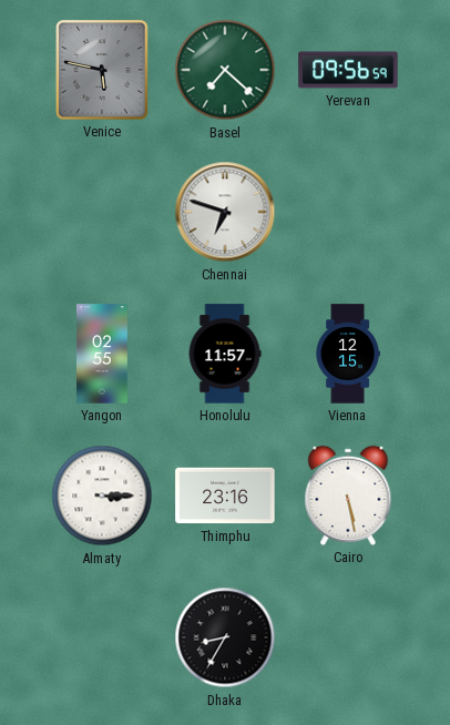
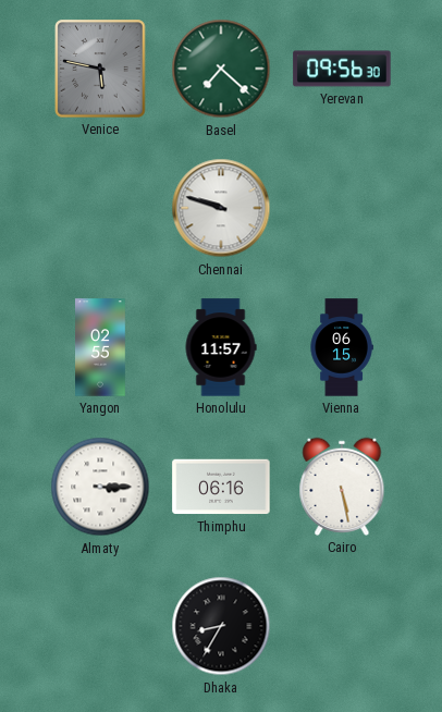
Yerevan: 09:56:59 -> 09:56:30 (342, 69)
Chennai: 6:48 -> 9:48 (221, 208)
Vienna: 12:15 -> 06:15 (342, 347)
Thimphu: 23:16 -> 06:16 (221, 487)
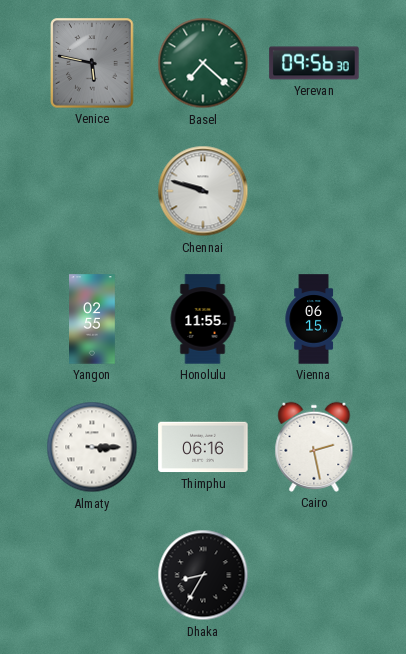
Honolulu: 11:57 -> 11:55 (203, 319)
Cairo: 5:28 -> 2:28 (314, 447)
